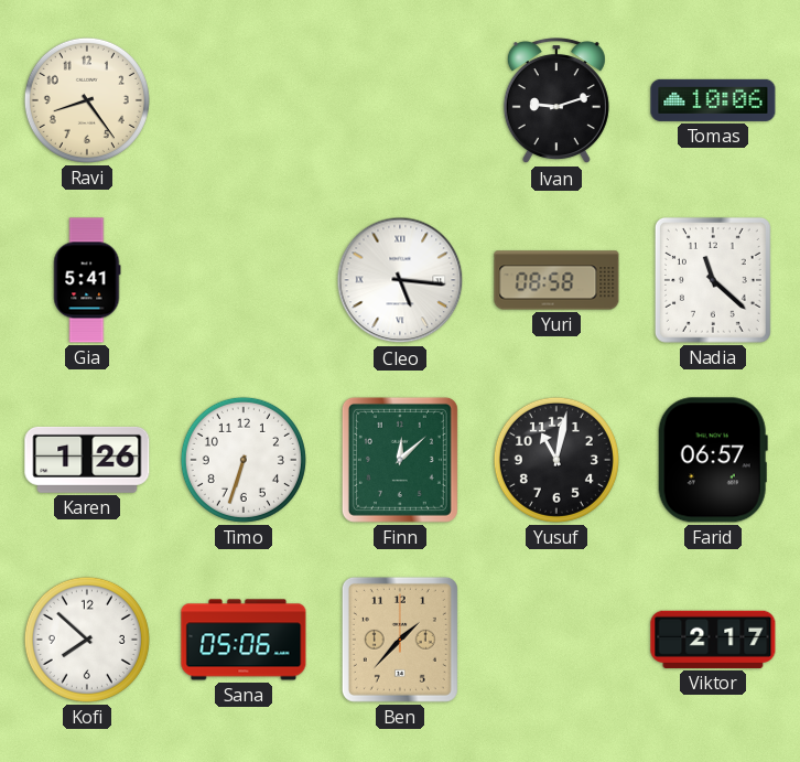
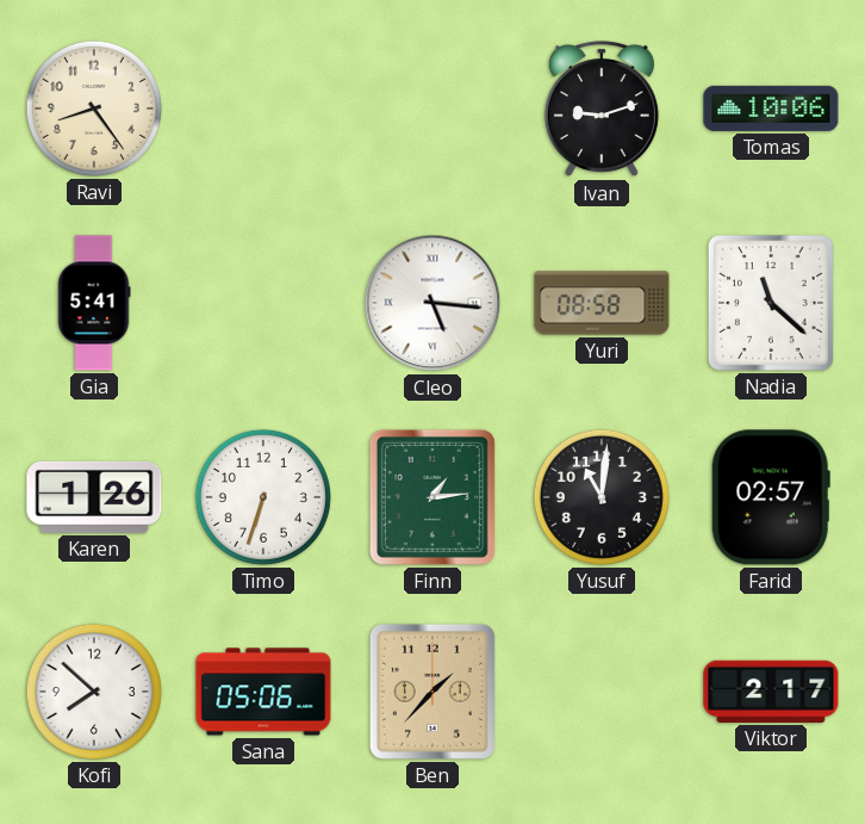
Finn: 12:08 -> 1:14 (432, 497)
Yusuf: 11:02 -> 11:01 (602, 497)
Farid: 06:57 -> 02:57 (771, 497)
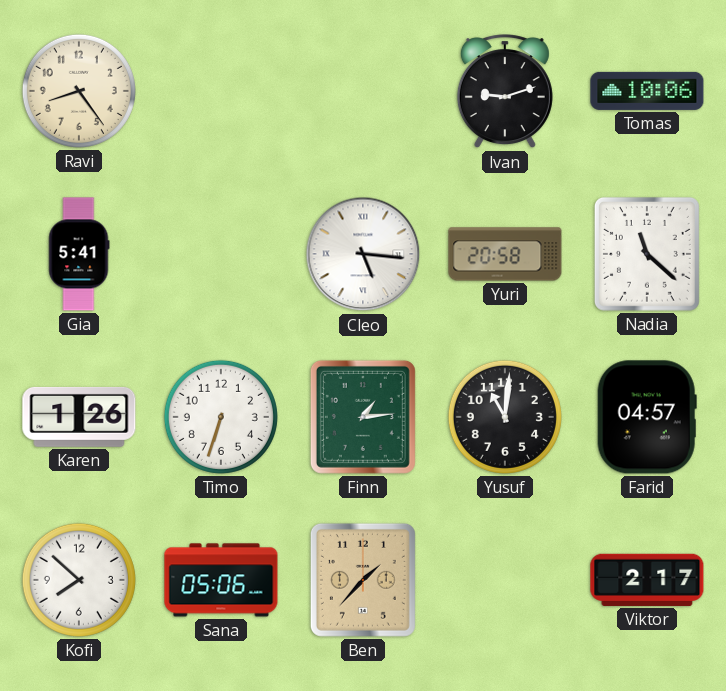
Yuri: 08:58 -> 20:58 (505, 254)
Farid: 02:57 -> 04:57 (647, 417)
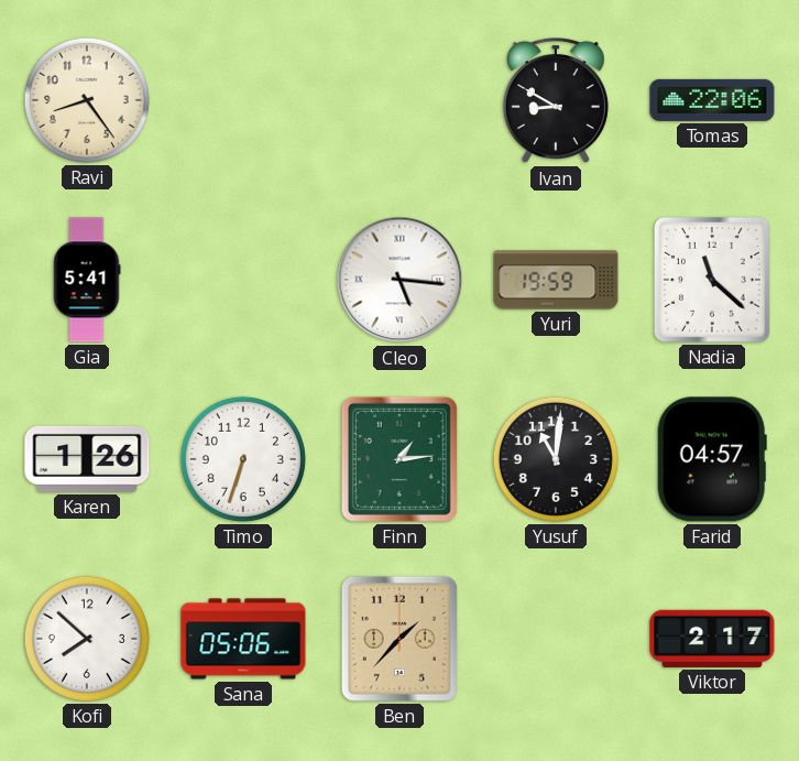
Ivan: 9:12 -> 8:50 (556, 101)
Tomas: 10:06 -> 22:06 (712, 100)
Yuri: 20:58 -> 19:59 (556, 280)
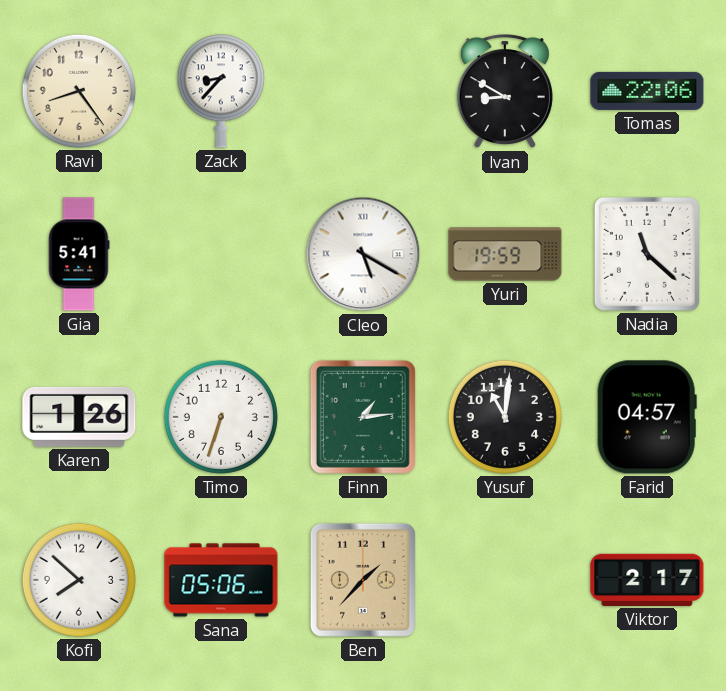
Zack: none -> 8:37 (221, 91)
Cleo: 5:16 -> 5:20 (363, 254)
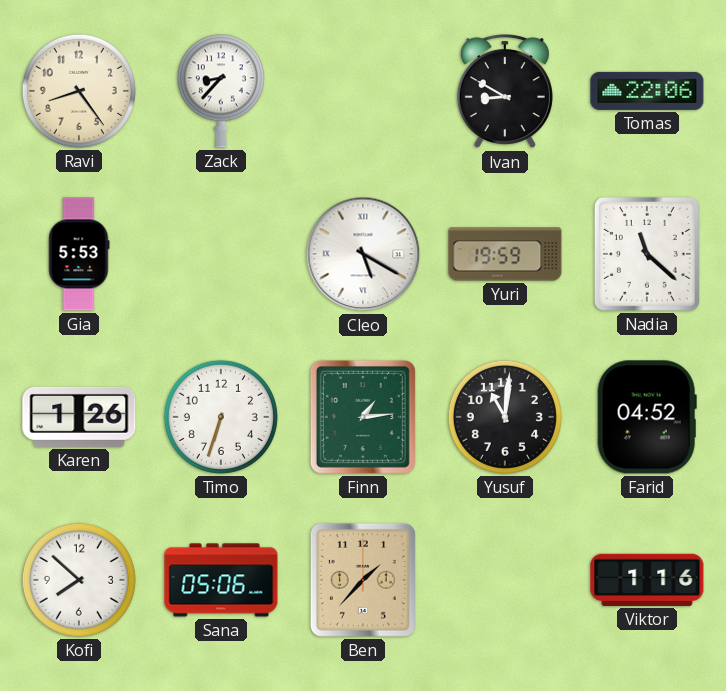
Gia: 5:41 -> 5:53 (79, 254)
Farid: 04:57 -> 04:52 (647, 417)
Viktor: 2:17 -> 1:16 (647, 580)
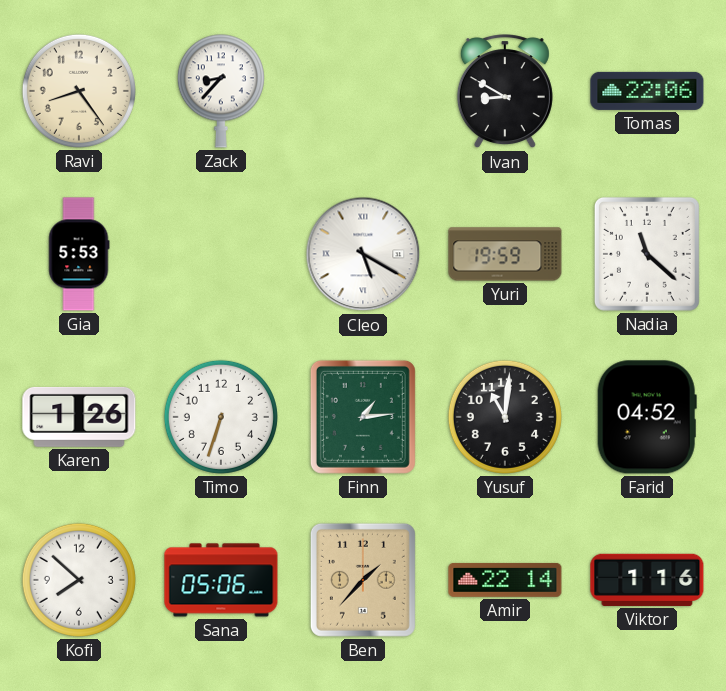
Amir: none -> 22:14 (505, 580)
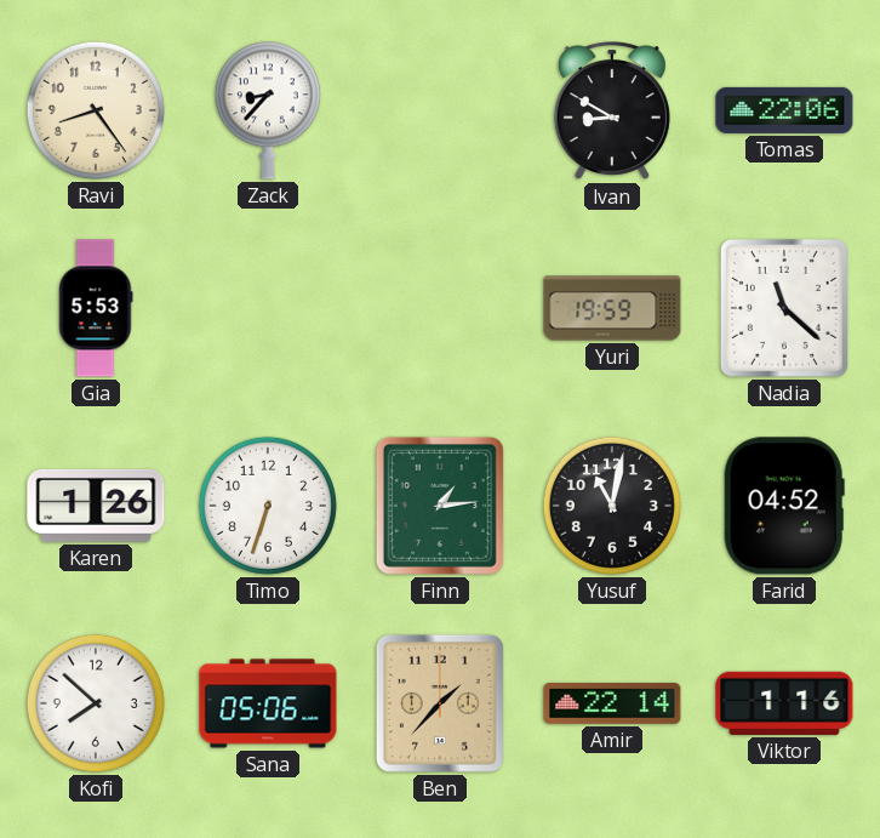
Cleo: 5:20 -> none (363, 254)
Yusuf: 11:01 -> 11:02 (612, 506)
